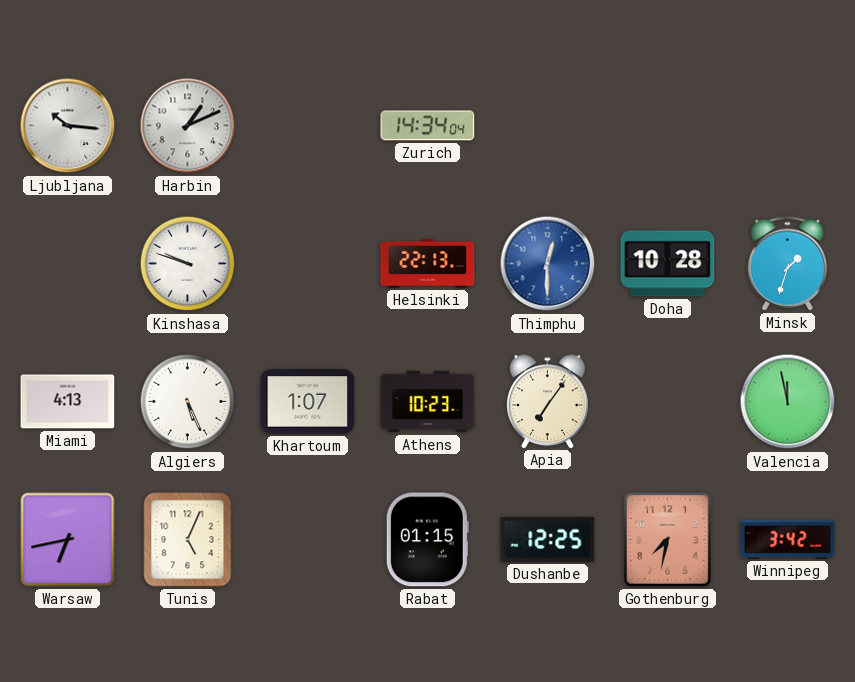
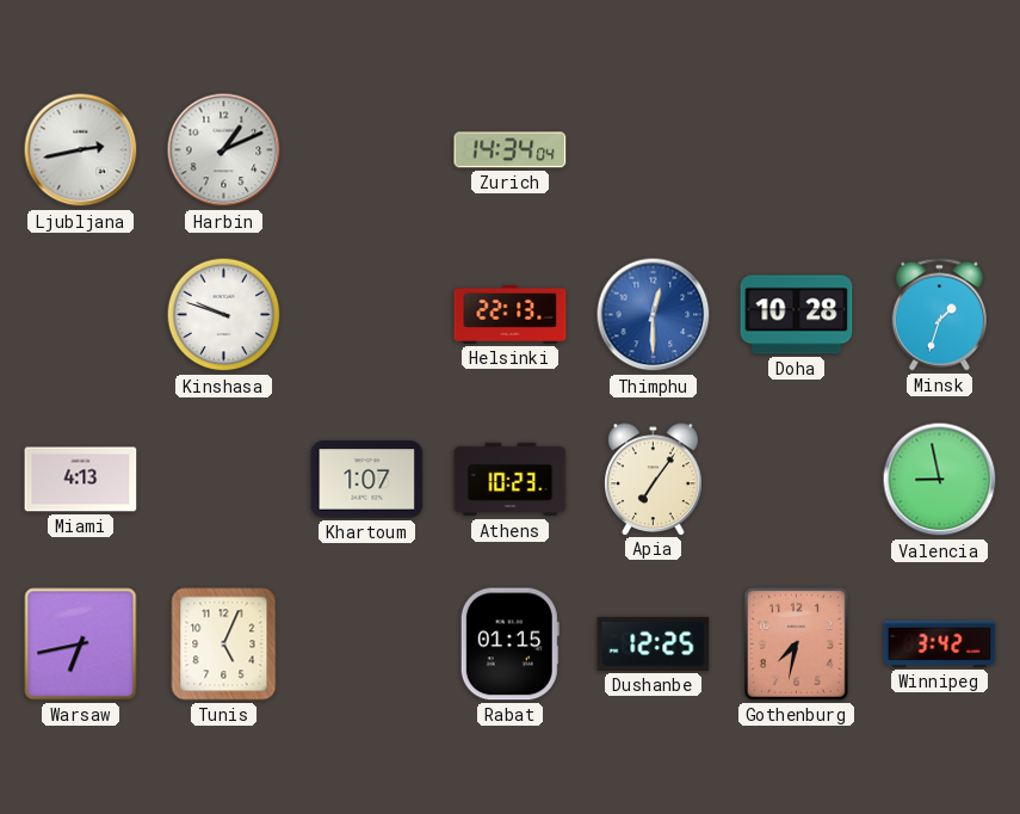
Ljubljana: 10:16 -> 2:43 (81, 150)
Algiers: 5:26 -> none (188, 402)
Valencia: 11:58 -> 8:58 (940, 480)
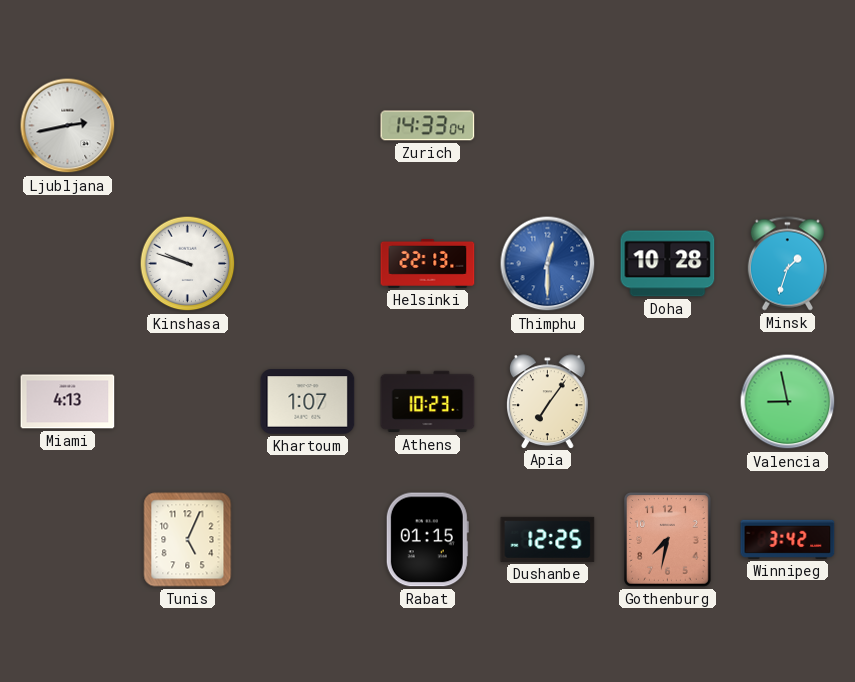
Harbin: 1:11 -> none (224, 150)
Zurich: 14:34 -> 14:33 (428, 126)
Warsaw: 6:43 -> none (81, 645)
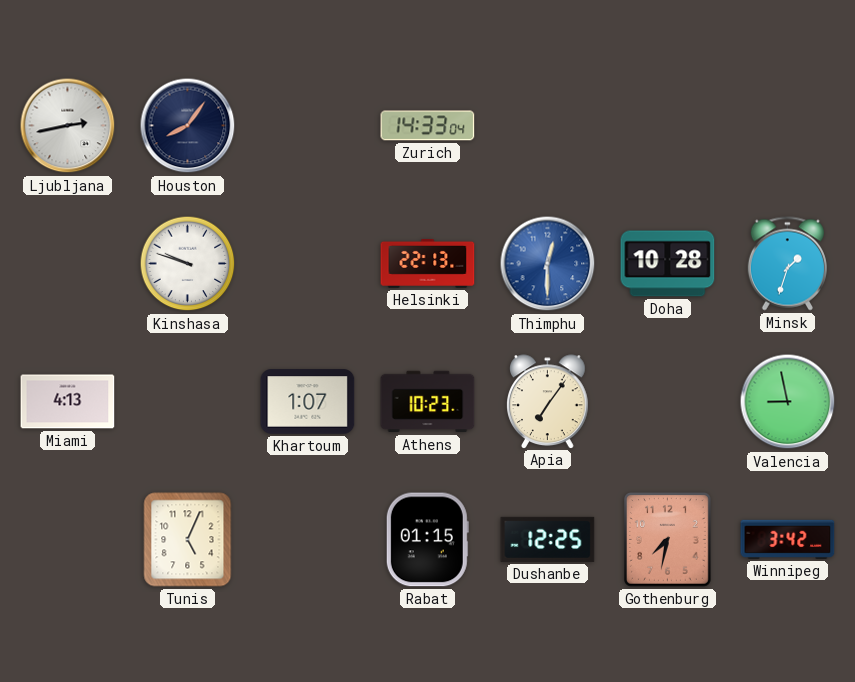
Houston: none -> 8:06 (188, 126)
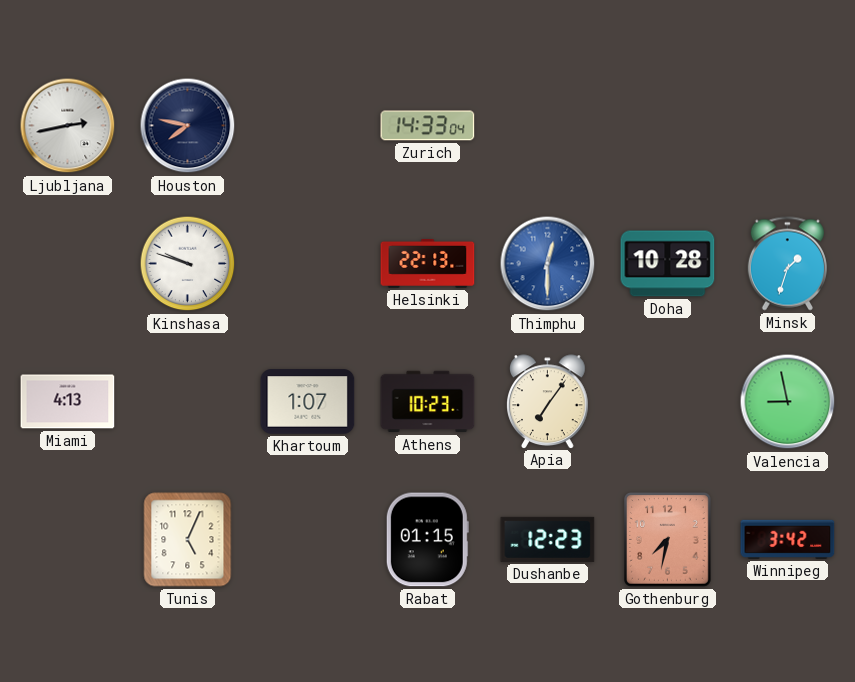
Houston: 8:06 -> 7:47 (188, 126)
Dushanbe: 12:25 -> 12:23 (548, 539)
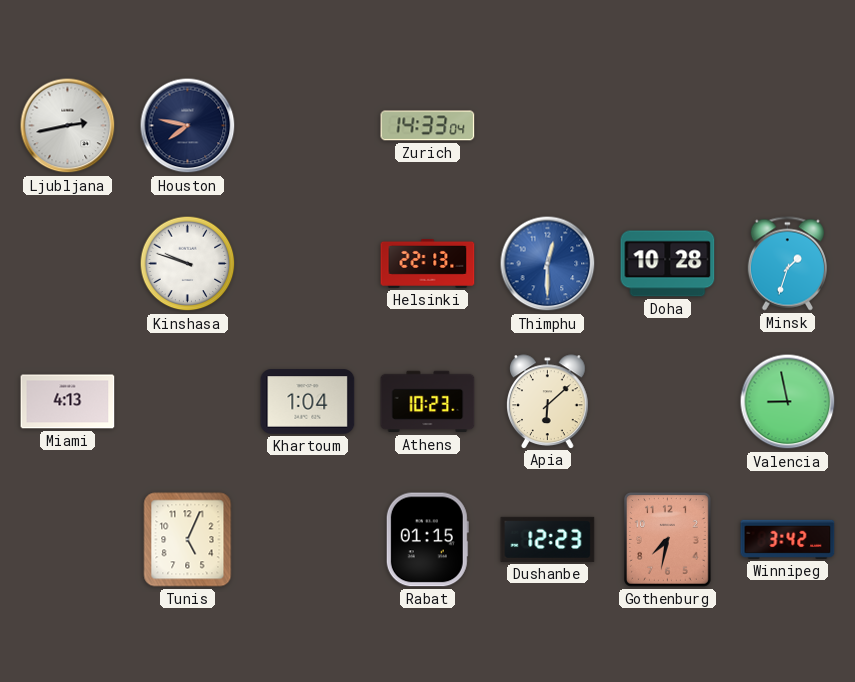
Khartoum: 1:07 -> 1:04 (308, 402)
Apia: 7:06 -> 6:08 (548, 401)
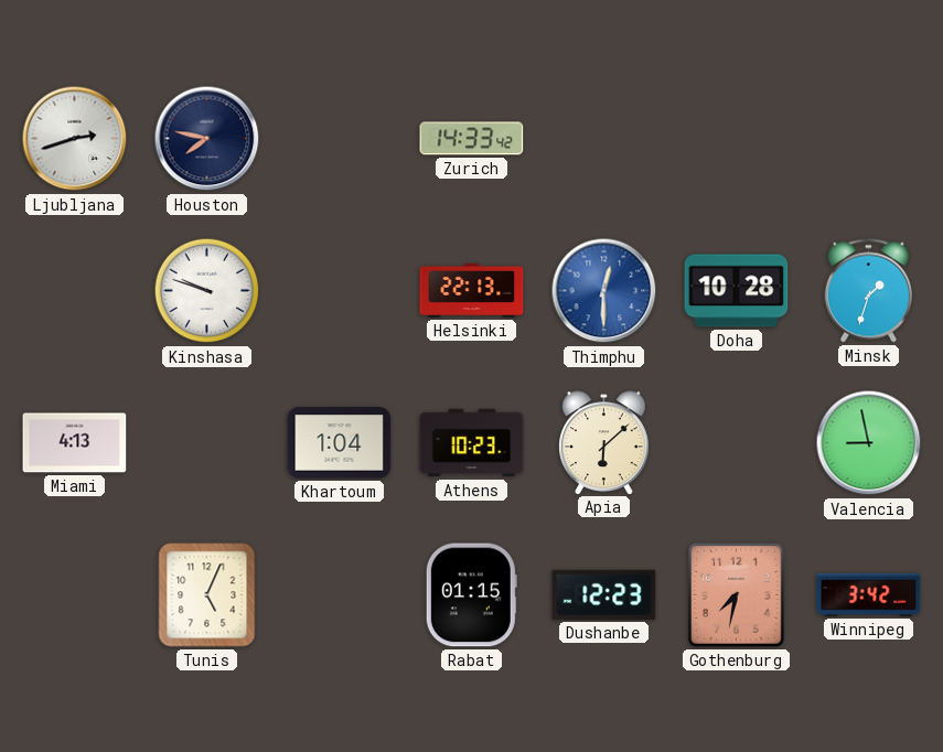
Ljubljana: 2:43 -> 2:42 (75, 139)
Zurich: 14:33:04 -> 14:33:42 (472, 139)
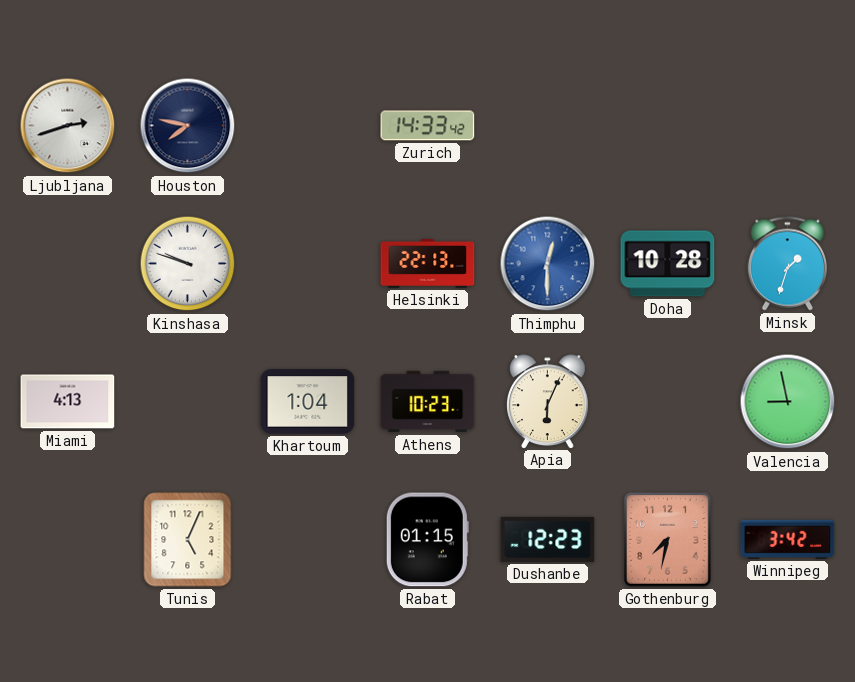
Apia: 6:08 -> 6:04 (548, 401)
